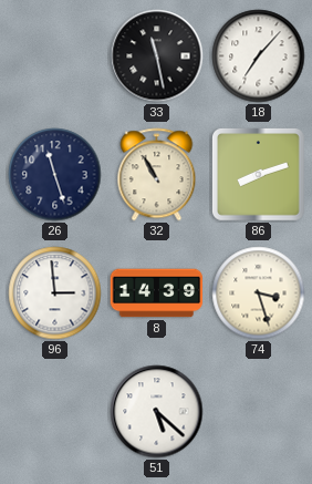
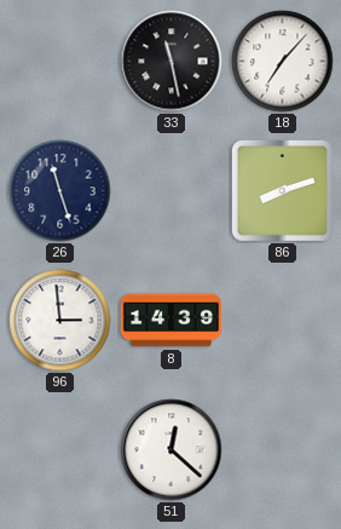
32: 10:55 -> none (157, 175)
74: 3:27 -> none (259, 294)
51: 5:22 -> 12:22 (172, 450)
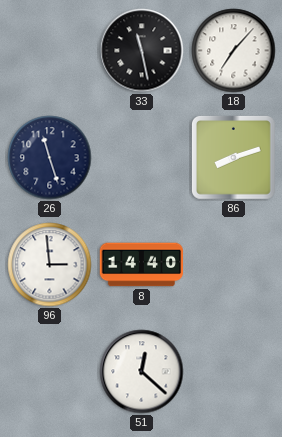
8: 14:39 -> 14:40 (142, 265)
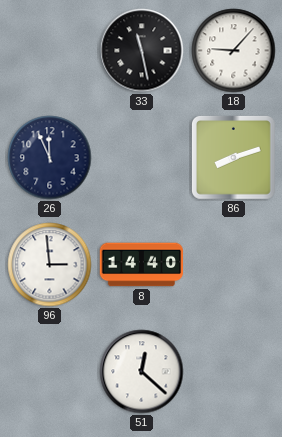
18: 7:07 -> 9:07 (234, 51)
26: 11:27 -> 11:56 (50, 158)
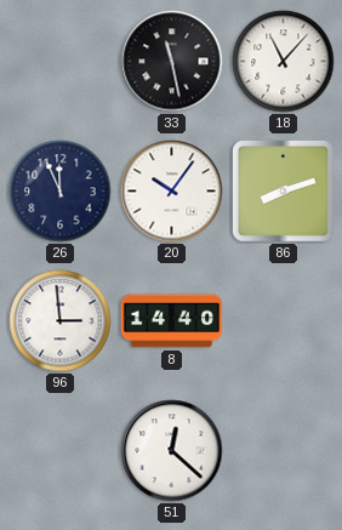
18: 9:07 -> 11:07 (284, 62)
20: none -> 10:06 (172, 192)
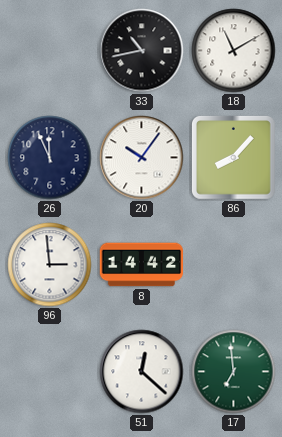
33: 11:28 -> 10:43 (142, 51)
18: 11:07 -> 11:10 (234, 51)
86: 8:12 -> 8:07 (233, 157)
8: 14:40 -> 14:42 (142, 265)
17: none -> 6:59 (234, 372)
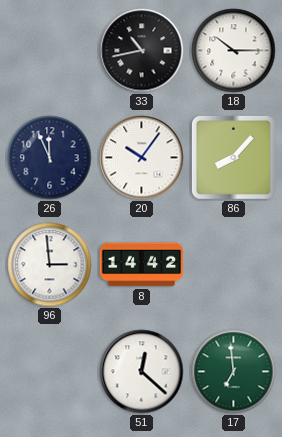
18: 11:10 -> 10:15 (234, 51)
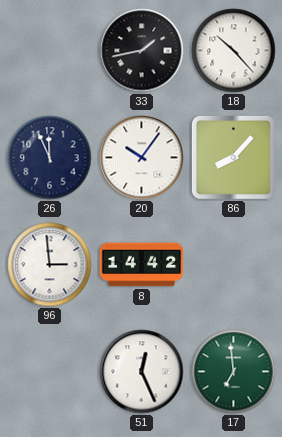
33: 10:43 -> 1:43 (142, 51)
18: 10:15 -> 10:23 (234, 51)
51: 12:22 -> 12:26 (142, 372)
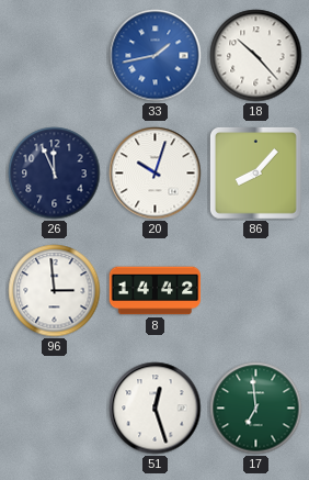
33 dial: black -> blue (156, 56)
20: 10:06 -> 10:03 (156, 174)
51: 12:26 -> 12:27 (156, 409)
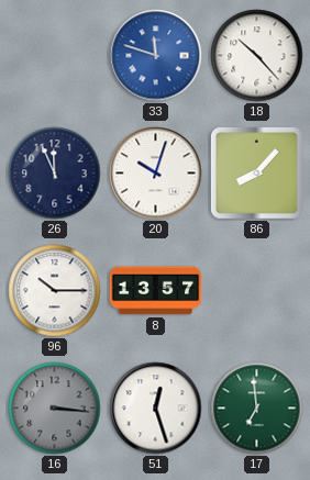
33: 1:43 -> 11:48 (156, 56)
96: 2:59 -> 10:15 (55, 291)
8: 14:42 -> 13:57 (156, 291)
16: none -> 3:16 (55, 409)
